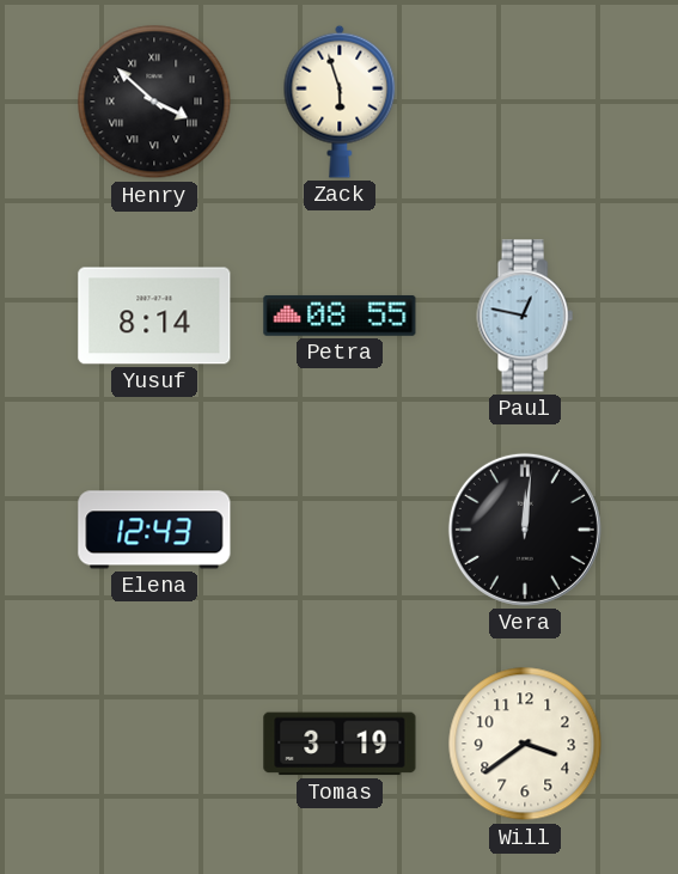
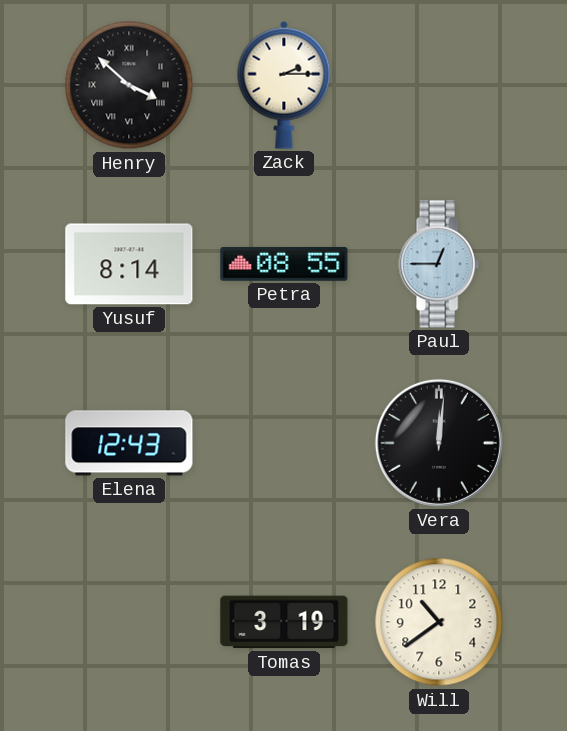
Zack: 5:57 -> 2:15 (284, 85)
Paul: 12:47 -> 12:45 (439, 264)
Will: 3:39 -> 10:39 (439, 622)
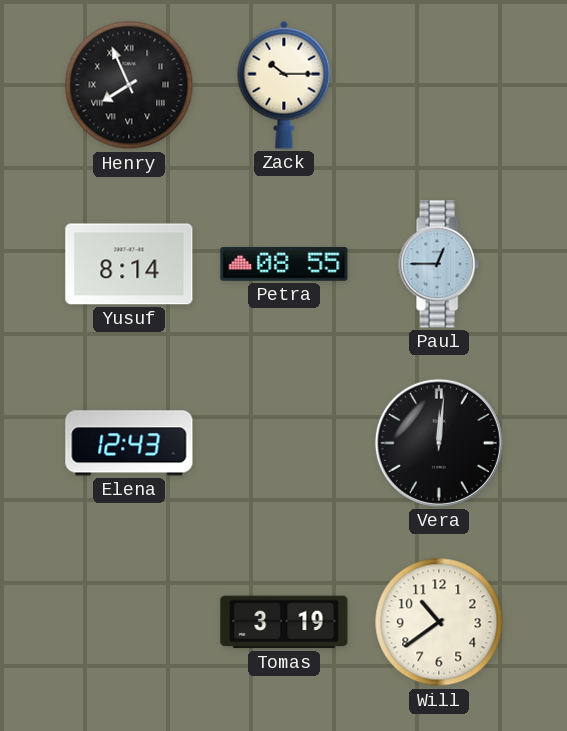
Henry: 3:52 -> 7:56 (129, 85)
Zack: 2:15 -> 10:15 (284, 85)
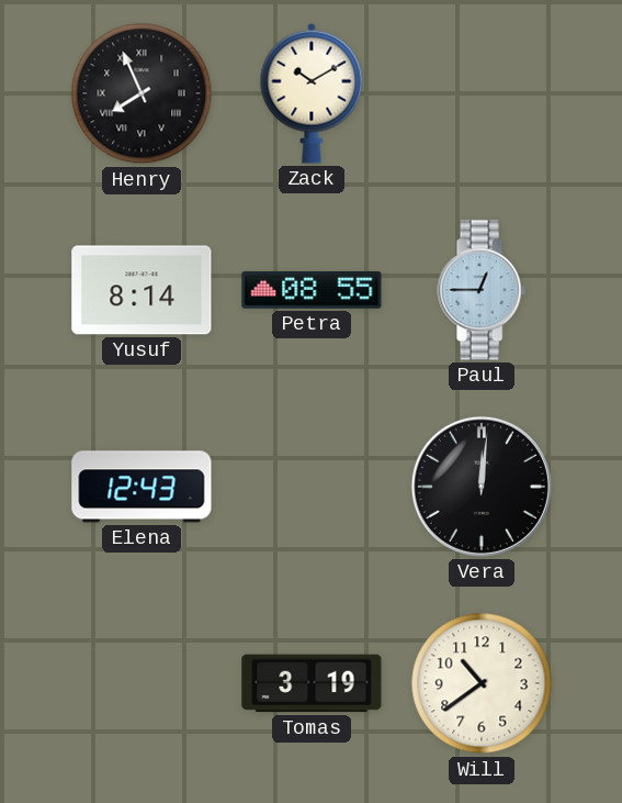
Zack: 10:15 -> 10:10 (312, 93)
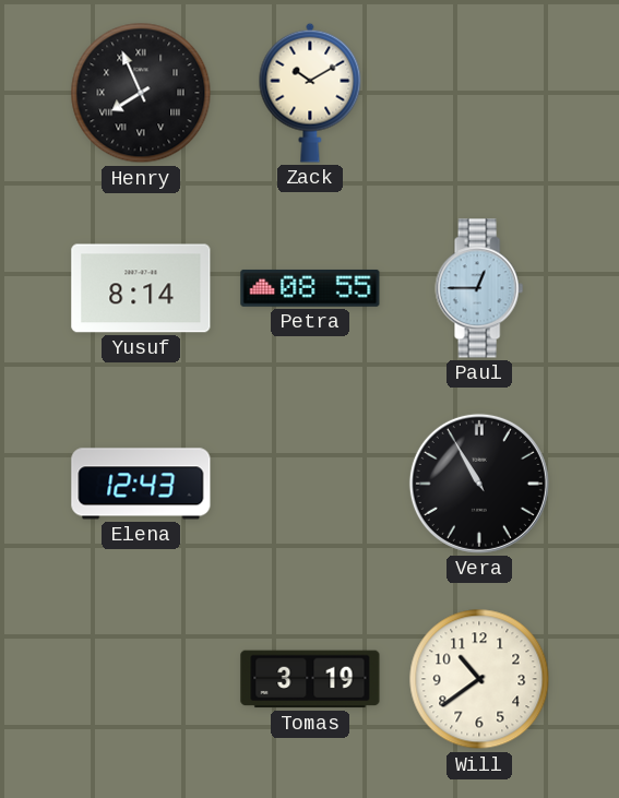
Vera: 12:01 -> 10:55 (479, 484)
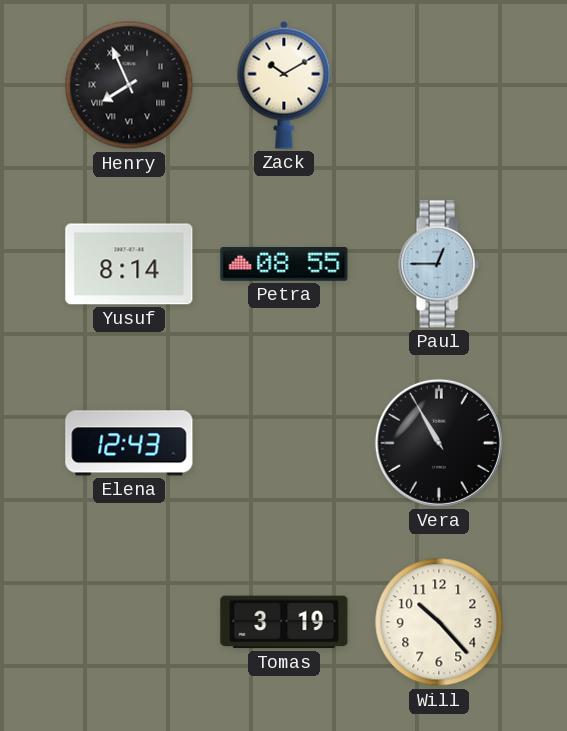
Will: 10:39 -> 10:23 (439, 622)
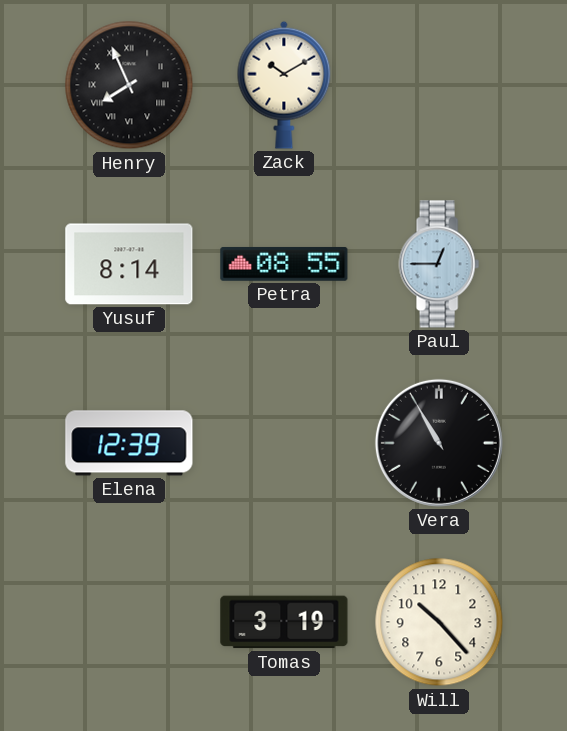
Elena: 12:43 -> 12:39 (129, 443)
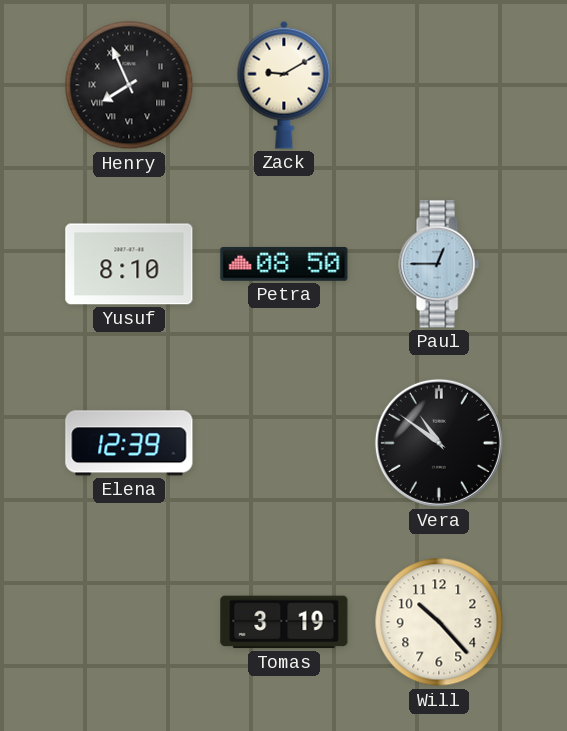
Zack: 10:10 -> 9:10 (284, 85)
Yusuf: 8:14 -> 8:10 (129, 264)
Petra: 08:55 -> 08:50 (284, 264)
Vera: 10:55 -> 10:51 (439, 443)
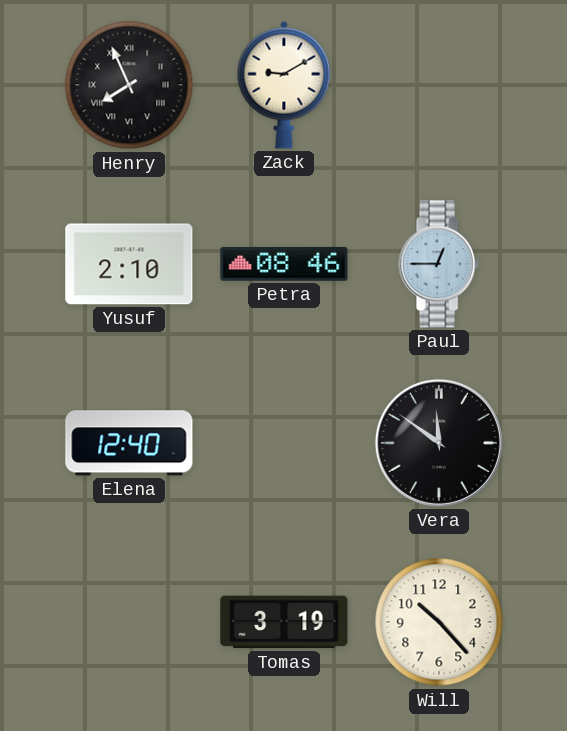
Yusuf: 8:10 -> 2:10 (129, 264)
Petra: 08:50 -> 08:46 (284, 264)
Elena: 12:39 -> 12:40 (129, 443)
Vera: 10:51 -> 11:51 (439, 443)
